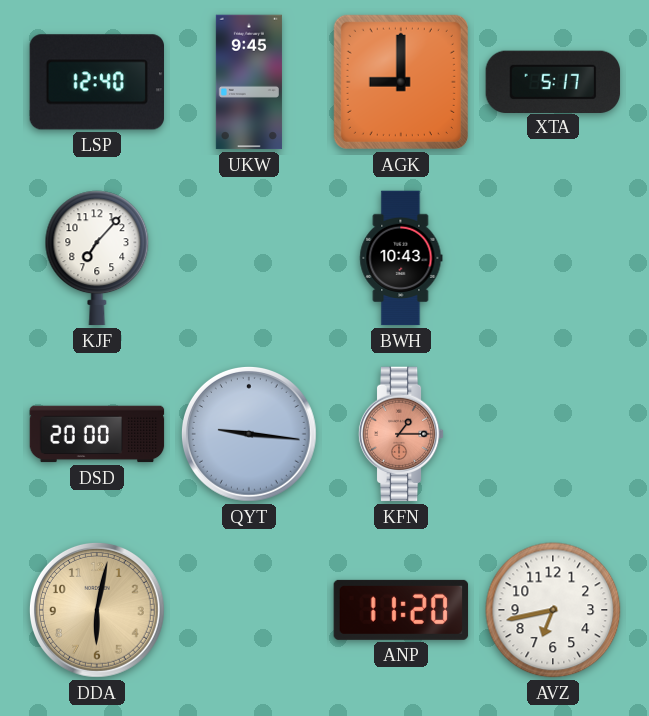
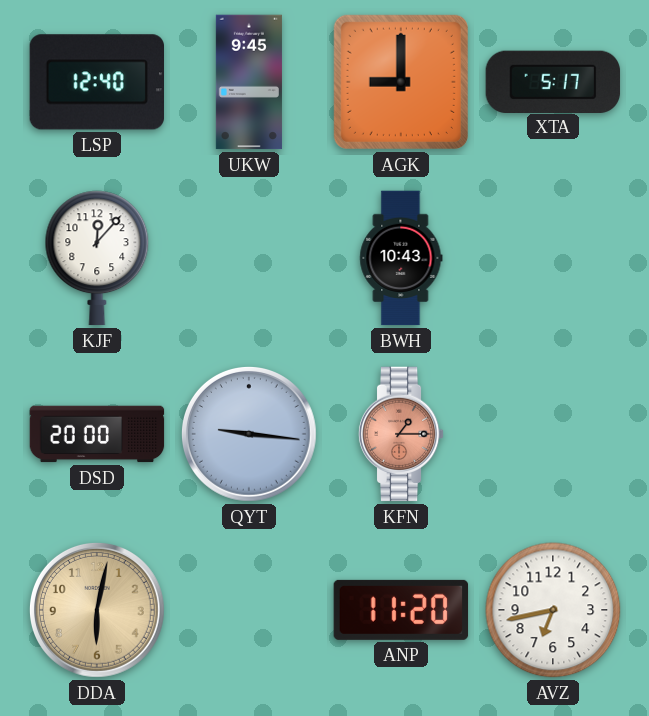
KJF: 7:07 -> 12:07 (97, 258)
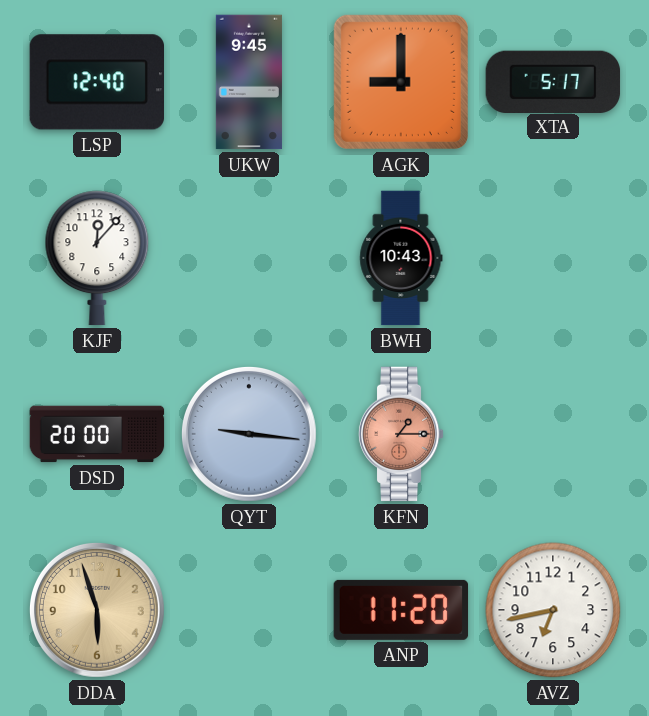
DDA: 6:02 -> 5:57 (97, 610)
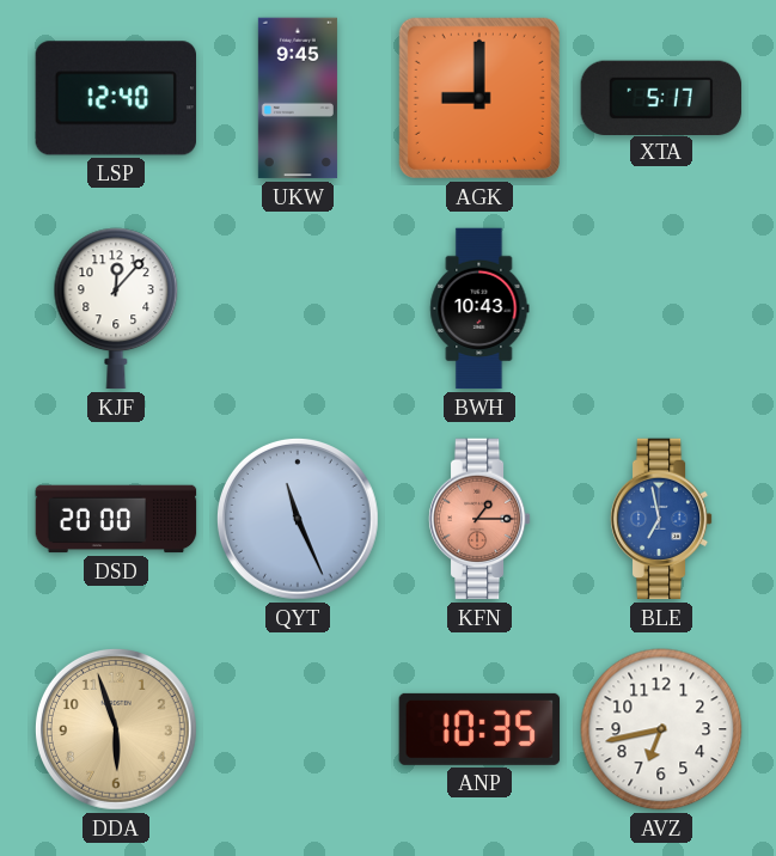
QYT: 9:16 -> 11:26 (298, 519)
BLE: none -> 6:58 (661, 519)
ANP: 11:20 -> 10:35 (479, 729)
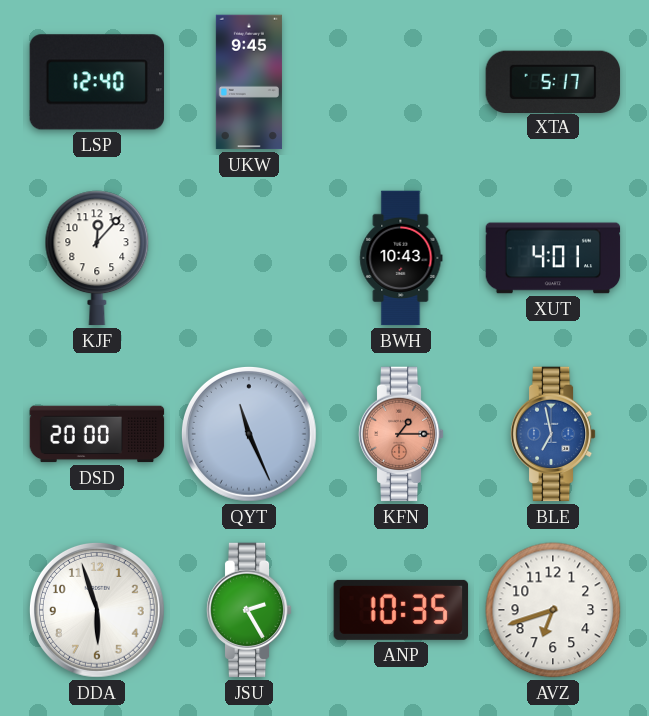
AGK: 9:00 -> none (479, 98)
XUT: none -> 4:01 (553, 258)
DDA dial: champagne -> white (97, 610)
JSU: none -> 2:25 (249, 610)
AVZ: 6:43 -> 6:42 (553, 610)
